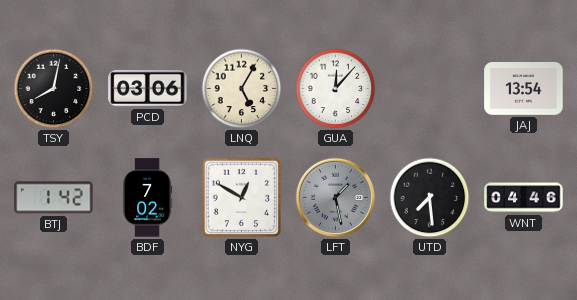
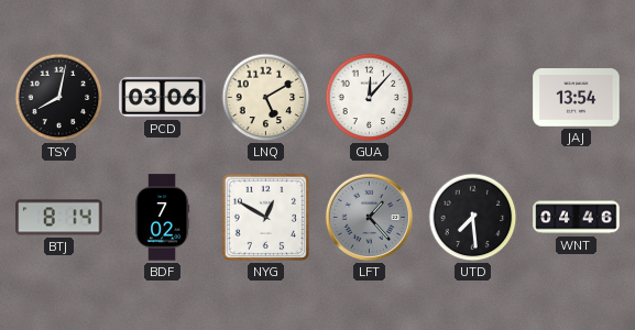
LNQ: 5:05 -> 5:10 (266, 98)
BTJ: 1:42 -> 8:14 (59, 218)
LFT: 1:28 -> 1:23 (370, 218)
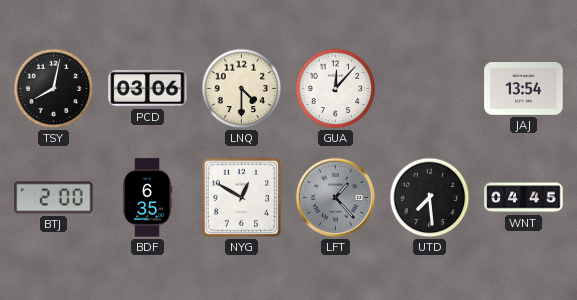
LNQ: 5:10 -> 4:30 (242, 89)
BTJ: 8:14 -> 2:00 (54, 198)
BDF: 7:02 -> 6:35 (148, 198)
WNT: 04:46 -> 04:45 (524, 198)
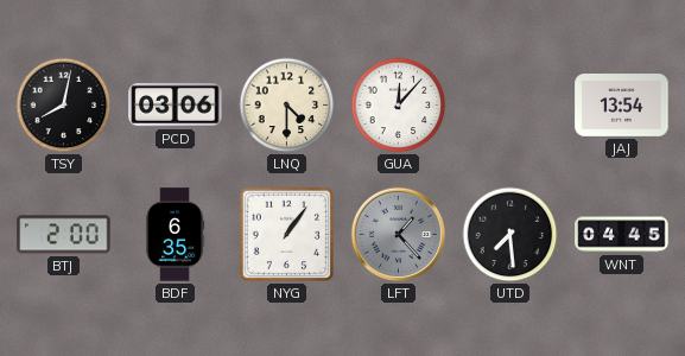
NYG: 12:50 -> 1:06 (287, 235)
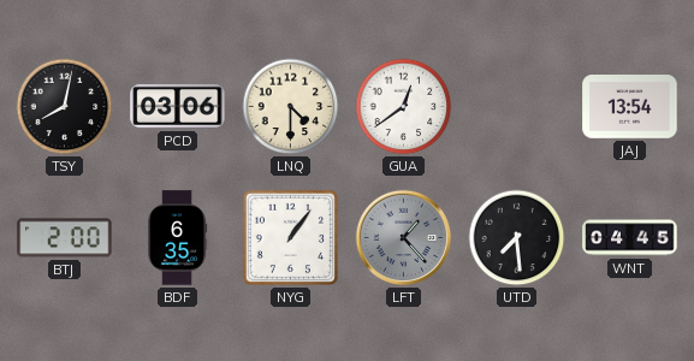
GUA: 12:07 -> 12:39 (404, 107)
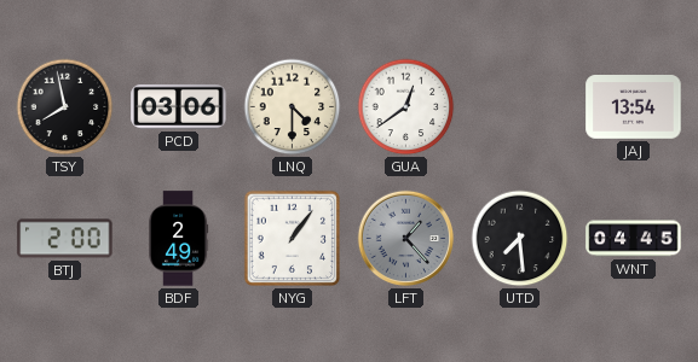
TSY: 8:02 -> 7:58 (65, 107)
BDF: 6:35 -> 2:49 (179, 239)
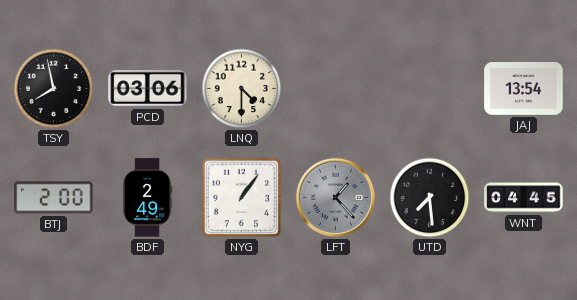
GUA: 12:39 -> none (406, 107)
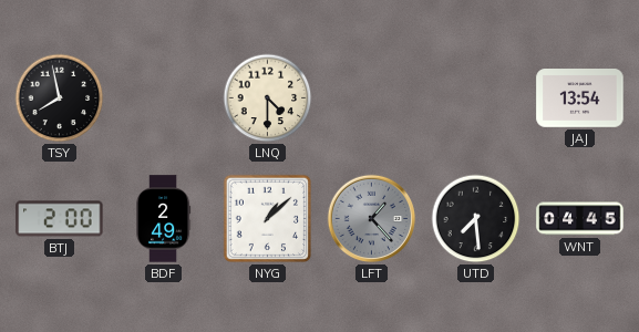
PCD: 03:06 -> none (148, 88)
NYG: 1:06 -> 1:08 (268, 219)
